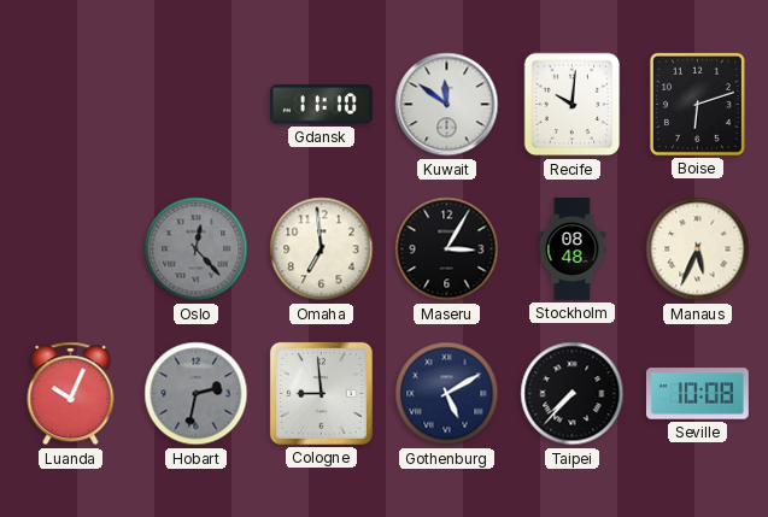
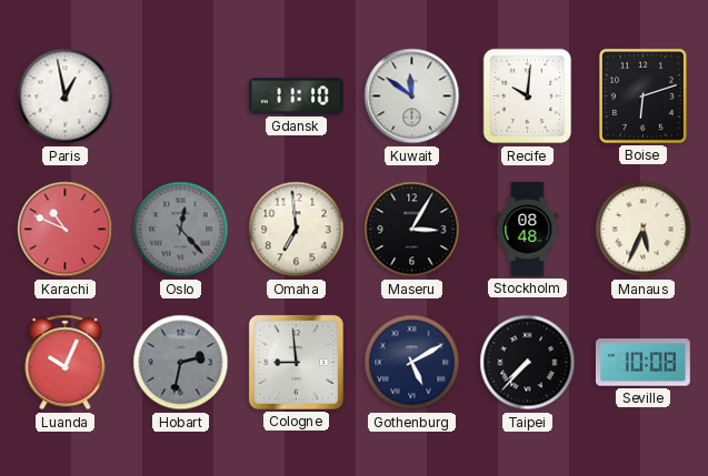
Paris: none -> 12:58 (66, 97)
Karachi: none -> 10:49 (66, 230)
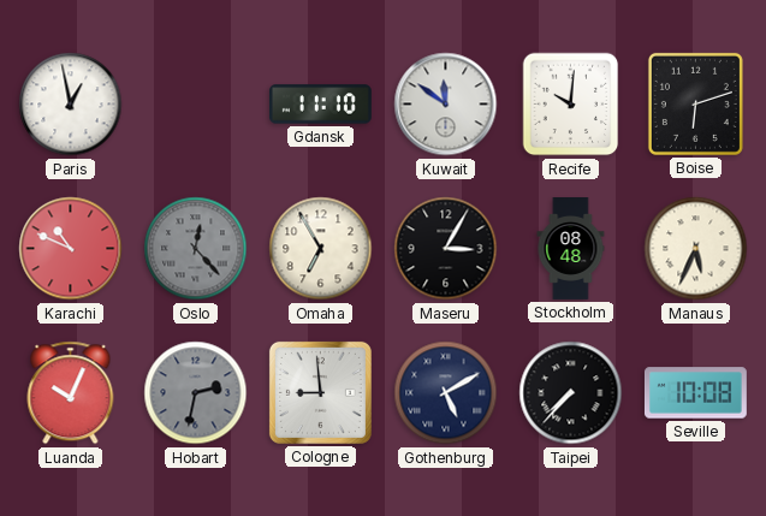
Omaha: 6:59 -> 6:55 (321, 249)
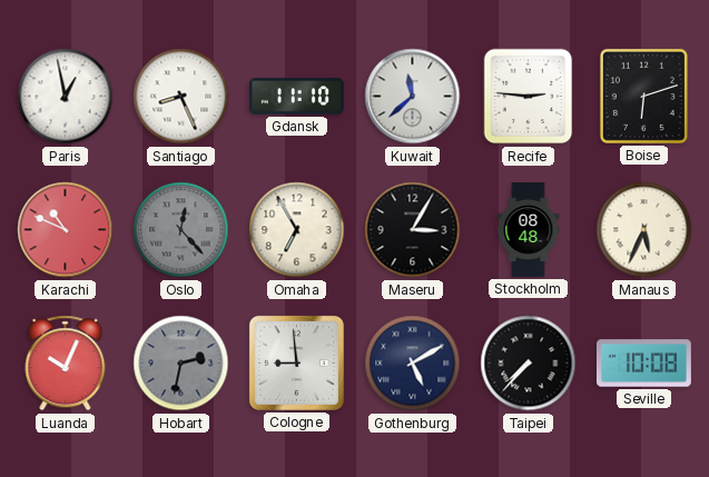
Santiago: none -> 8:26 (181, 97)
Kuwait: 11:51 -> 11:38 (413, 97)
Recife: 10:01 -> 2:46 (529, 97)
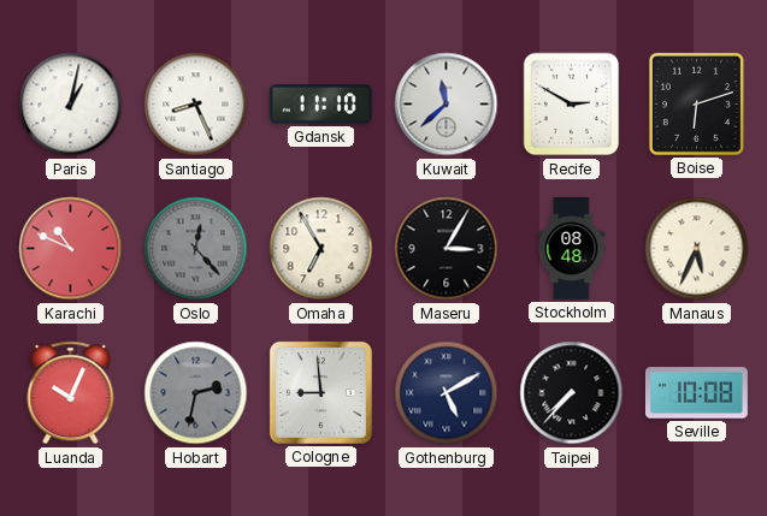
Paris: 12:58 -> 1:02 (71, 105)
Recife: 2:46 -> 2:50 (572, 105)
